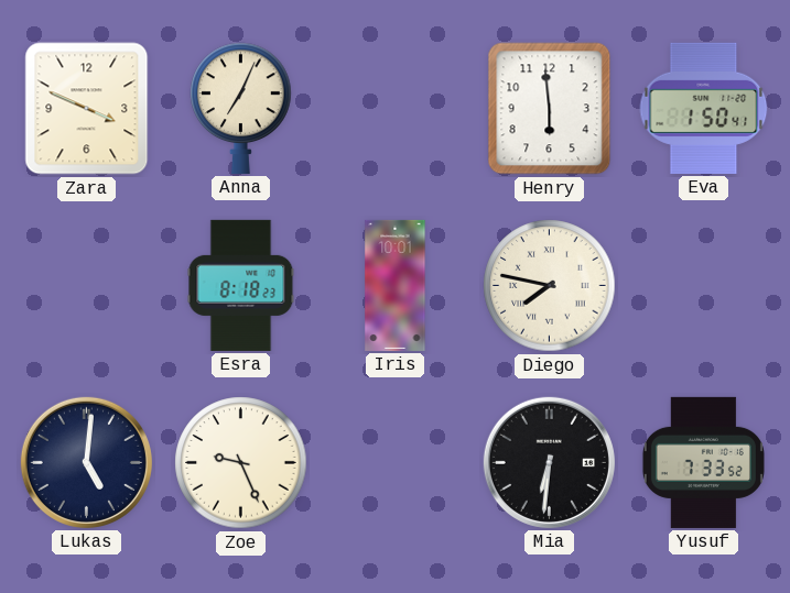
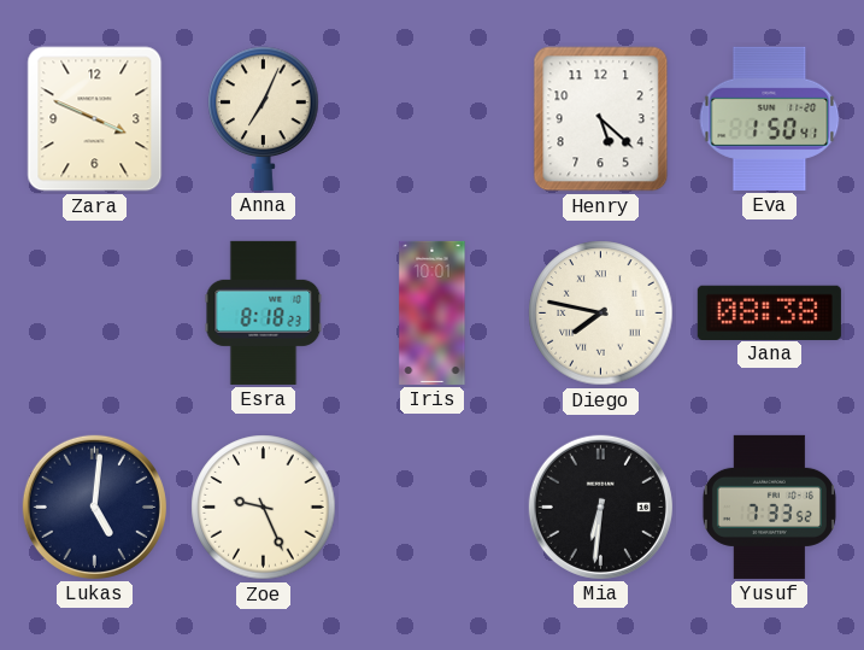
Henry: 5:59 -> 5:22 (601, 119)
Jana: none -> 08:38 (769, 312)
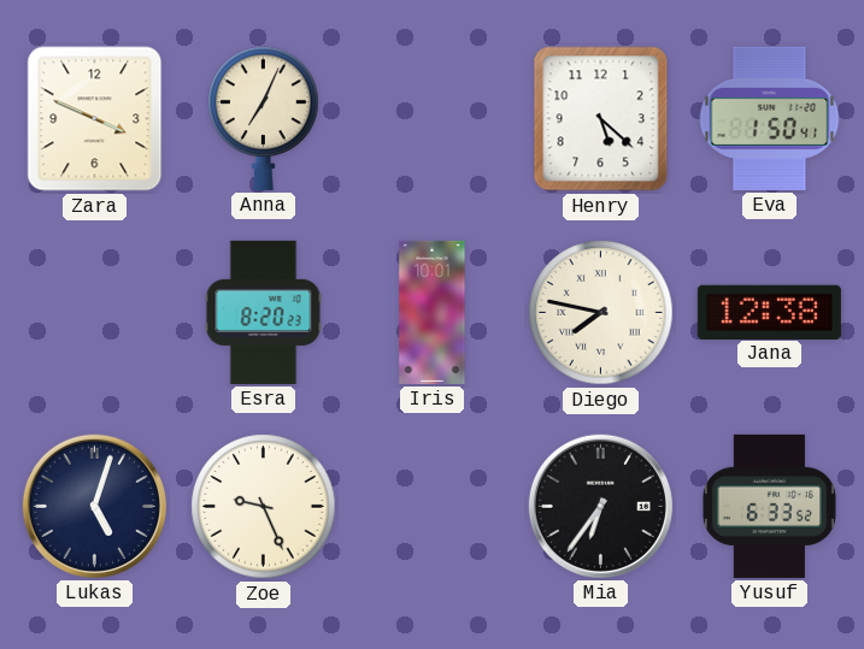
Esra: 8:18 -> 8:20 (264, 312)
Jana: 08:38 -> 12:38 (769, 312)
Lukas: 5:01 -> 5:03 (94, 506)
Mia: 6:31 -> 6:36 (600, 506)
Yusuf: 7:33 -> 6:33 (769, 506)
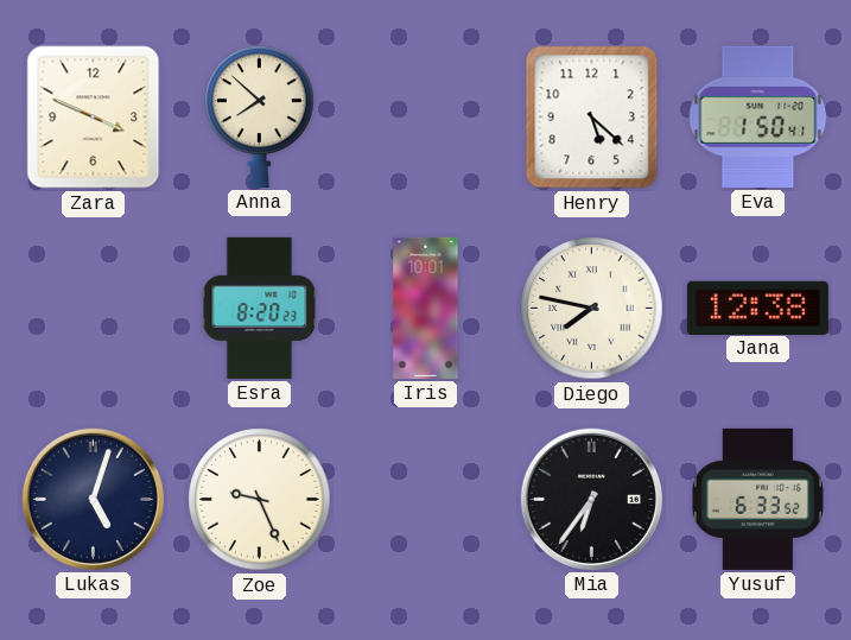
Anna: 7:04 -> 7:52 (260, 116)
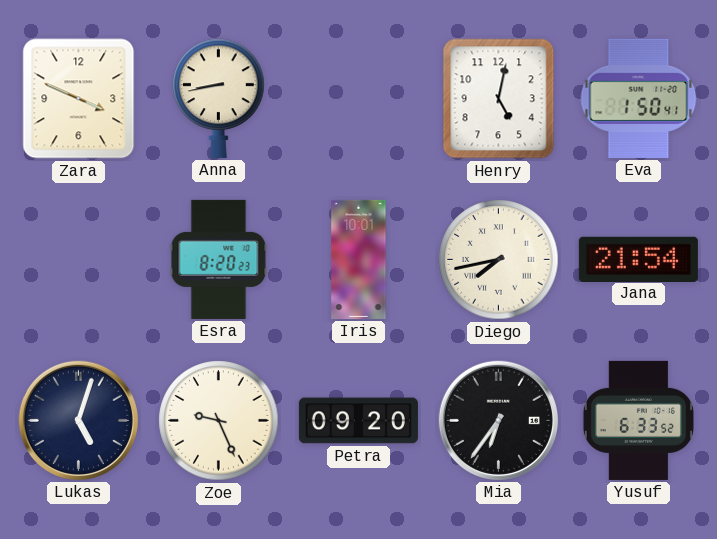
Anna: 7:52 -> 8:43 (219, 98)
Henry: 5:22 -> 5:02 (499, 99)
Diego: 7:47 -> 7:43 (499, 260)
Jana: 12:38 -> 21:54 (638, 259)
Petra: none -> 09:20 (358, 421)
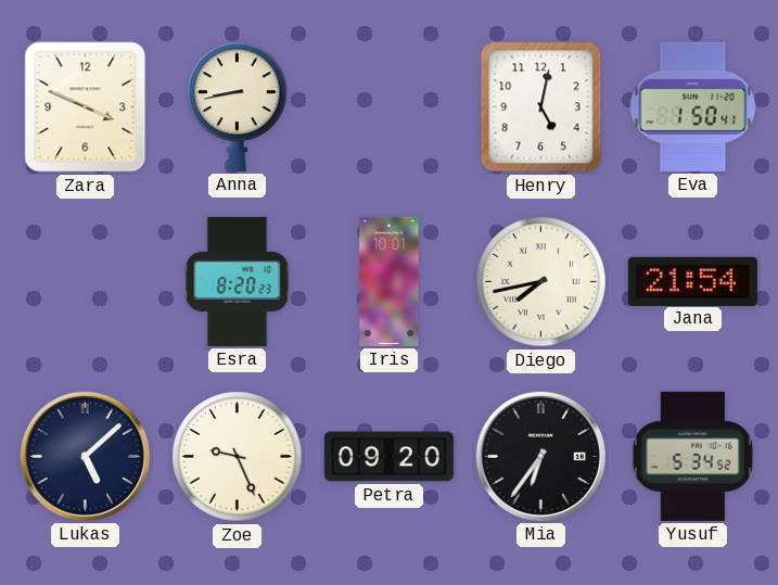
Lukas: 5:03 -> 5:08 (85, 456)
Yusuf: 6:33 -> 5:34 (692, 456)
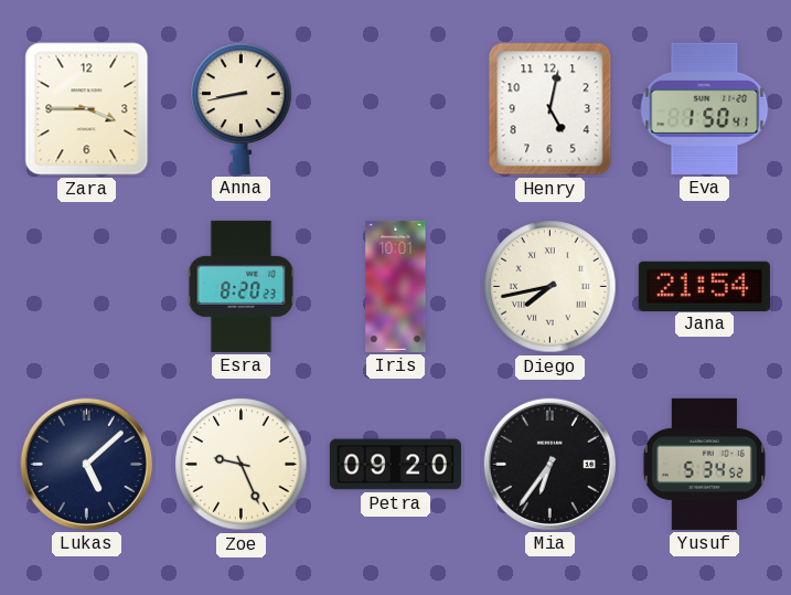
Zara: 3:49 -> 3:45 (87, 109)
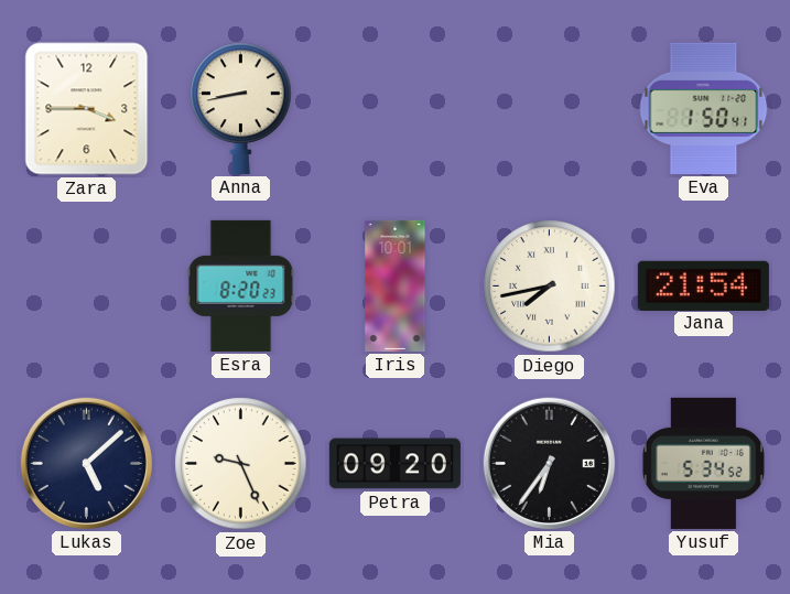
Henry: 5:02 -> none (551, 109)
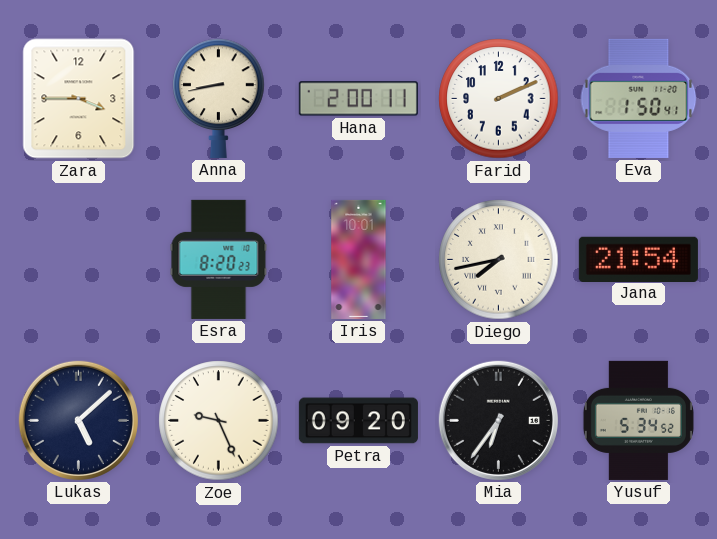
Hana: none -> 2:00 (358, 99)
Farid: none -> 2:11 (499, 99)
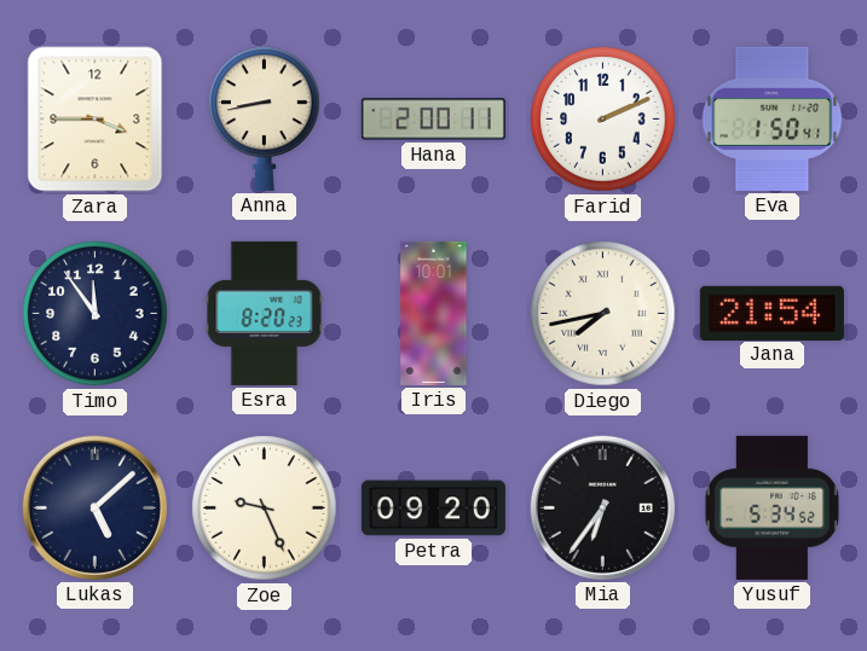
Timo: none -> 11:54 (96, 314)
